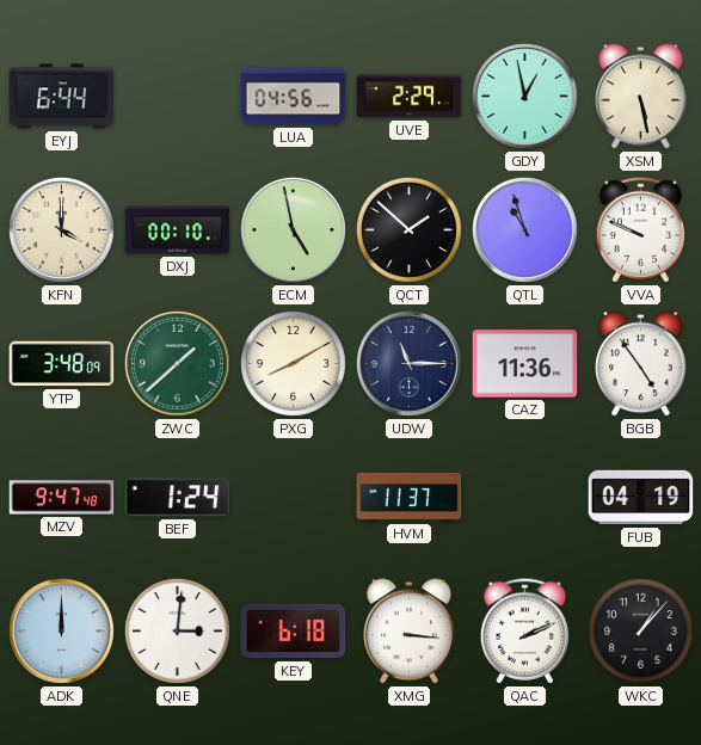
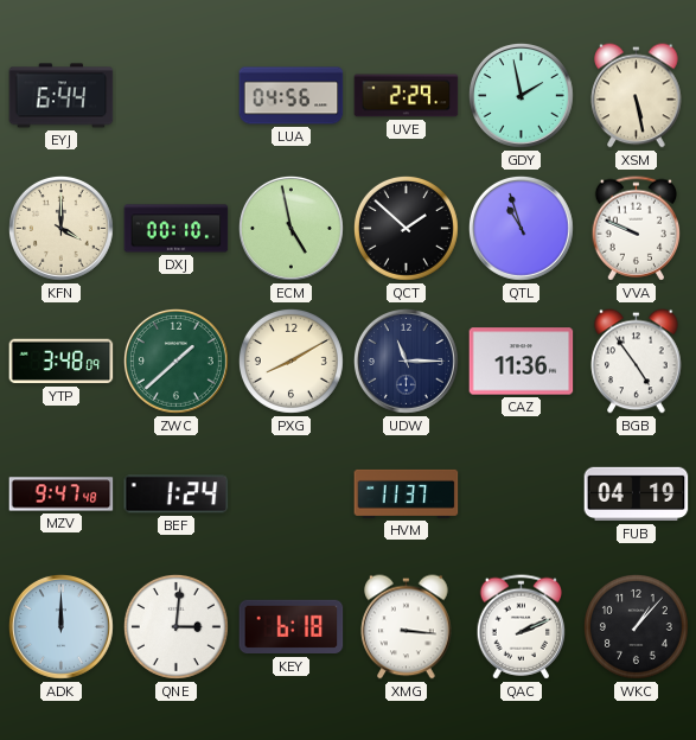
GDY: 12:58 -> 1:58 (521, 95)
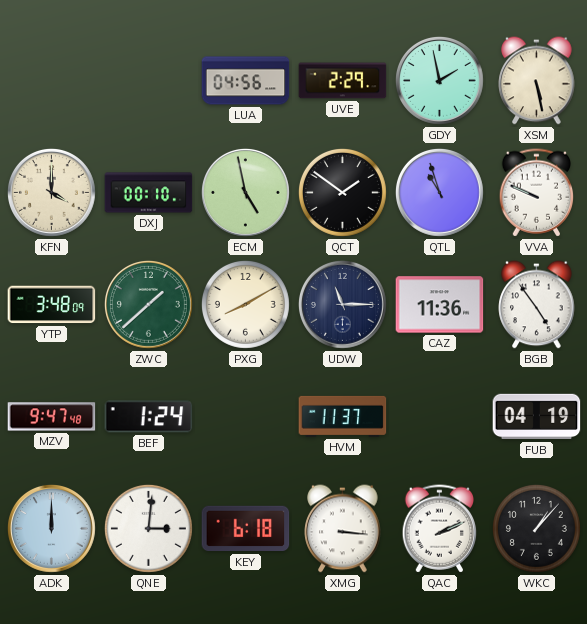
EYJ: 6:44 -> none (62, 96)
QCT: 1:52 -> 1:51 (342, 192)
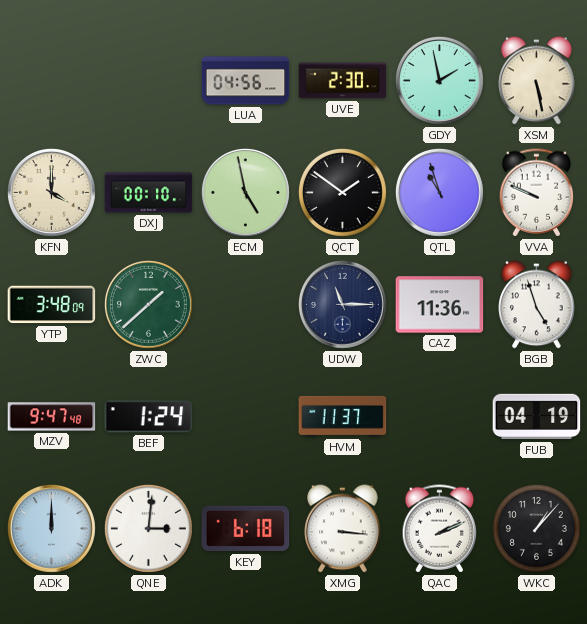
UVE: 2:29 -> 2:30 (343, 81)
PXG: 8:10 -> none (245, 304)
BGB: 4:54 -> 4:57 (537, 305)
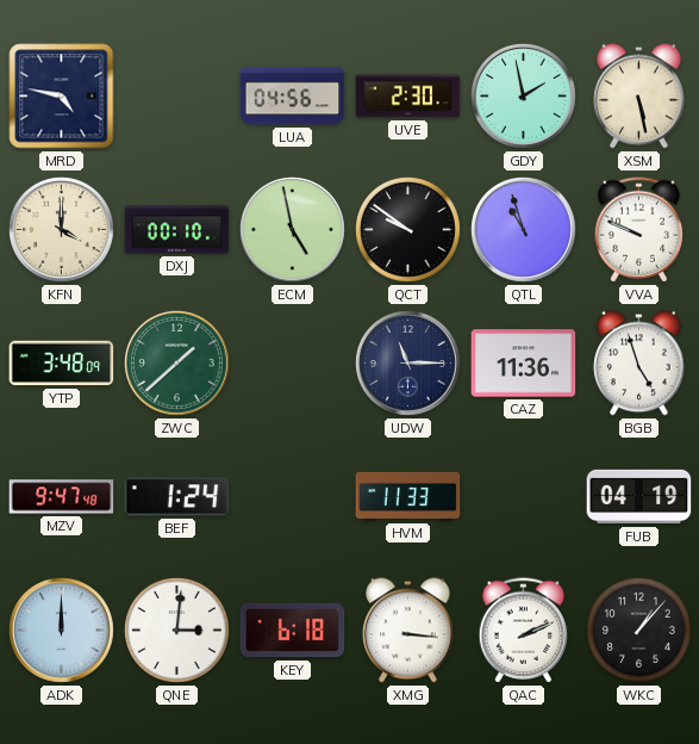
MRD: none -> 4:47 (62, 97)
QCT: 1:51 -> 9:51 (407, 229)
HVM: 11:37 -> 11:33 (408, 496)
